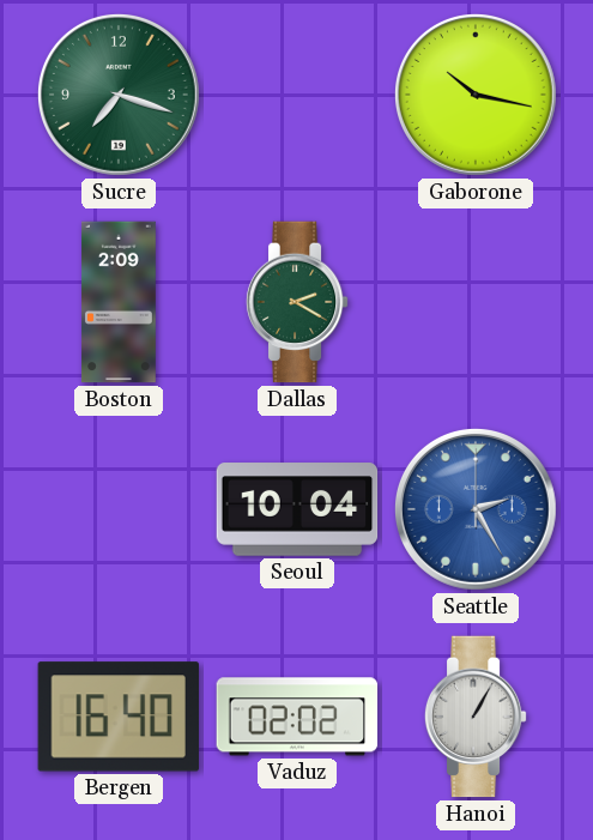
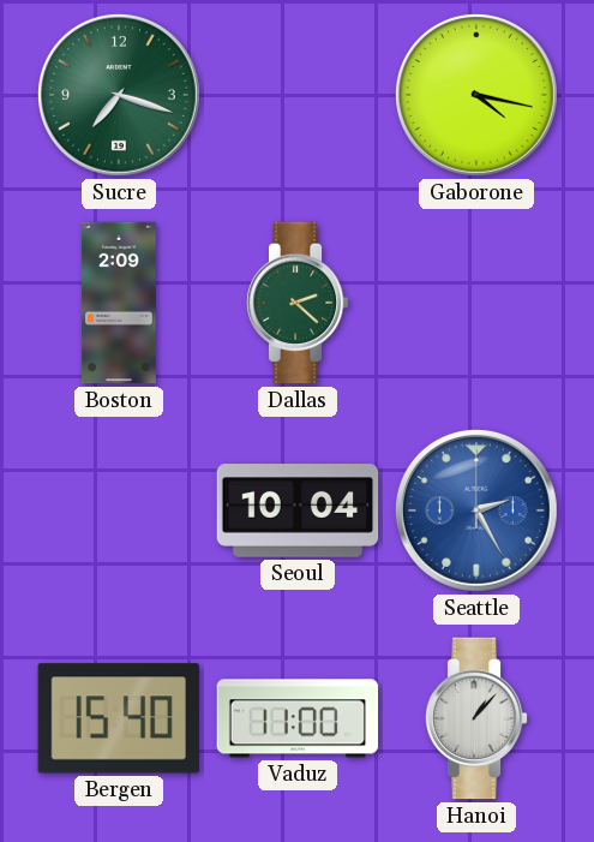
Gaborone: 10:17 -> 4:17 (476, 95)
Dallas: 2:20 -> 2:22 (298, 303)
Bergen: 16:40 -> 15:40 (119, 718)
Vaduz: 02:02 -> 11:00 (298, 718)
Hanoi: 1:05 -> 1:07 (476, 718)
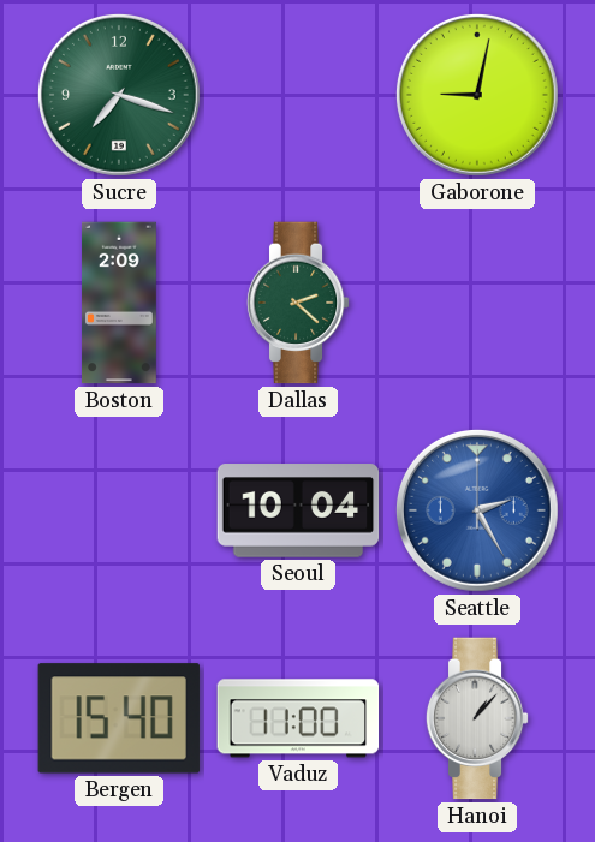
Gaborone: 4:17 -> 9:02 (477, 95)
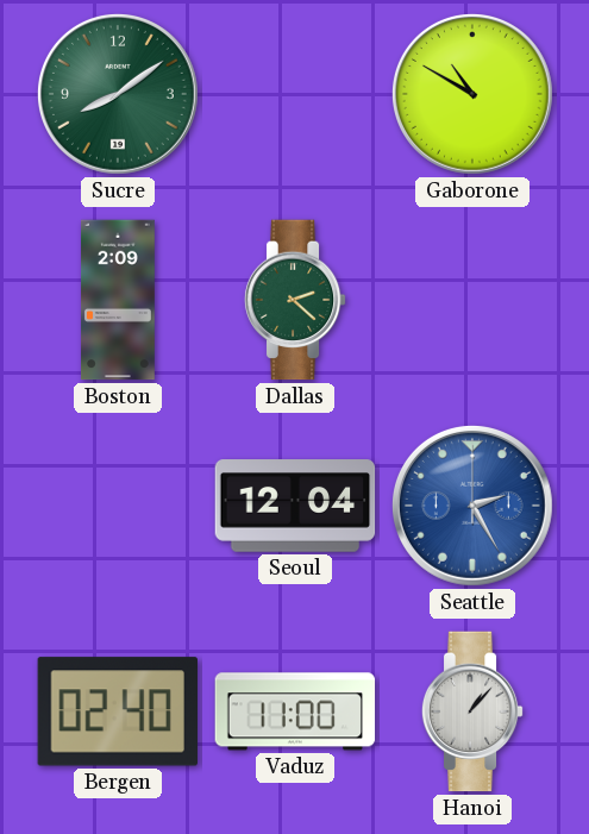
Sucre: 7:18 -> 8:09 (118, 94)
Gaborone: 9:02 -> 10:50 (472, 94)
Seoul: 10:04 -> 12:04 (295, 506)
Bergen: 15:40 -> 02:40 (118, 711)
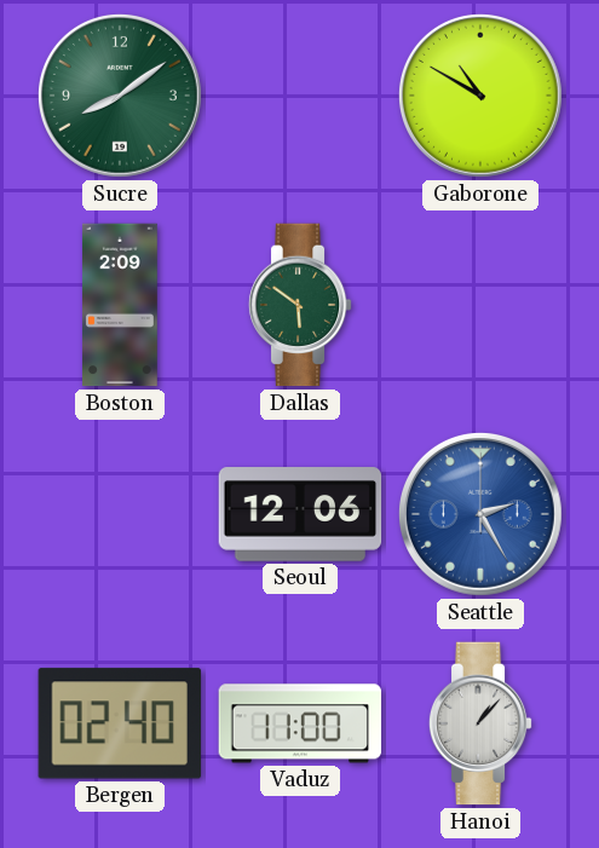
Dallas: 2:22 -> 5:51 (300, 305)
Seoul: 12:04 -> 12:06 (300, 514)
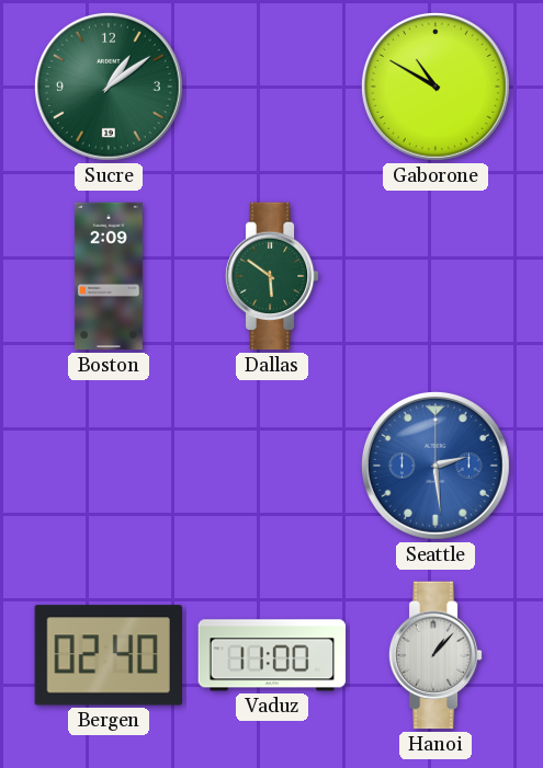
Sucre: 8:09 -> 1:09 (109, 87)
Seoul: 12:06 -> none (300, 514)
Seattle: 2:25 -> 2:29 (435, 466)
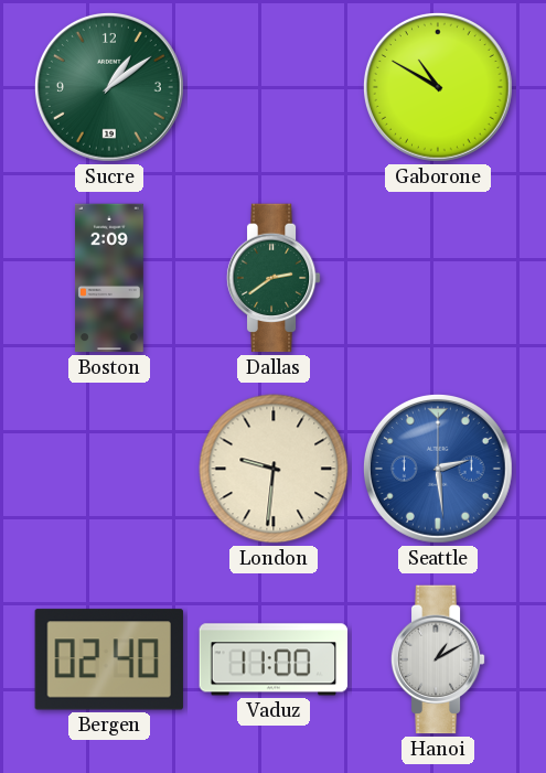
Dallas: 5:51 -> 2:39 (274, 278)
London: none -> 9:31 (274, 469)
Hanoi: 1:07 -> 1:10 (438, 659)
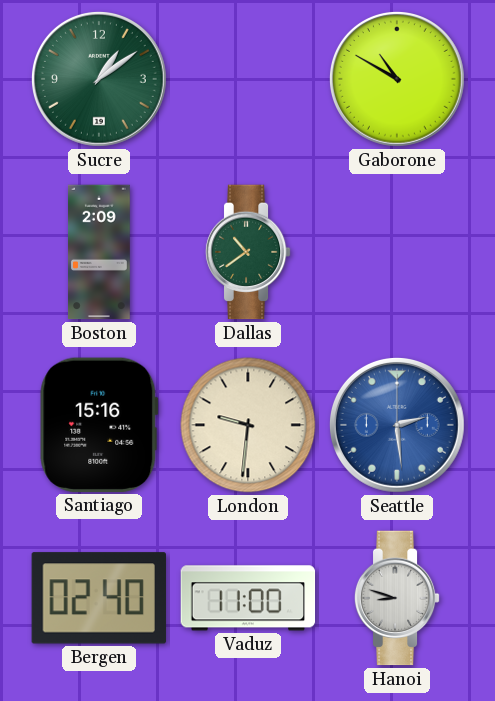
Dallas: 2:39 -> 10:39 (248, 252)
Santiago: none -> 15:16 (99, 425)
Hanoi: 1:10 -> 8:48 (397, 598)
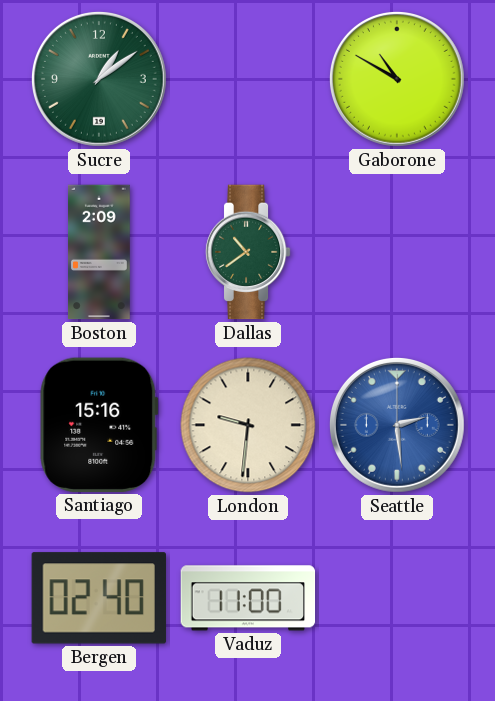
Hanoi: 8:48 -> none (397, 598)
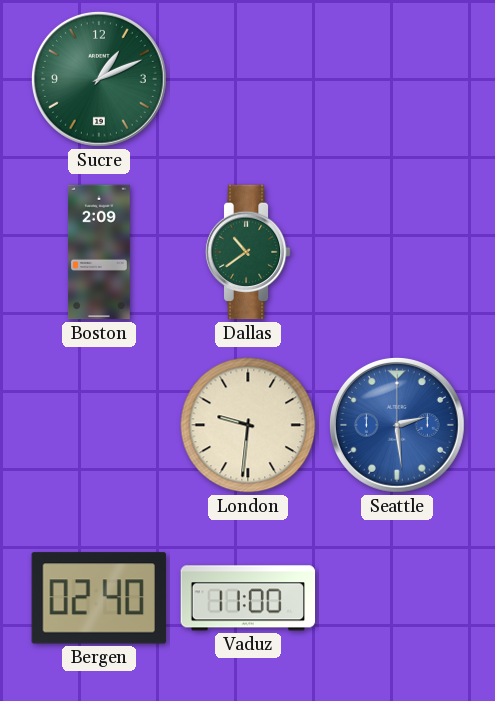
Sucre: 1:09 -> 1:11 (99, 79)
Gaborone: 10:50 -> none (397, 79)
Santiago: 15:16 -> none (99, 425)
